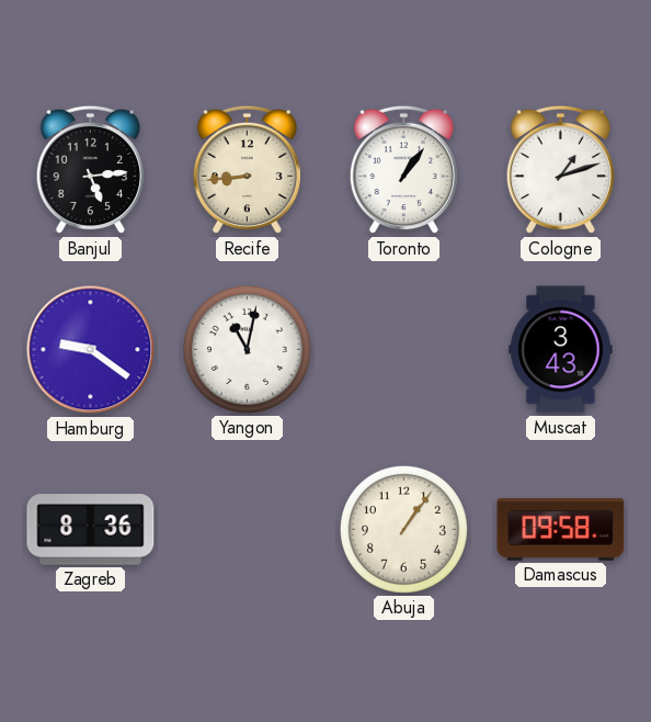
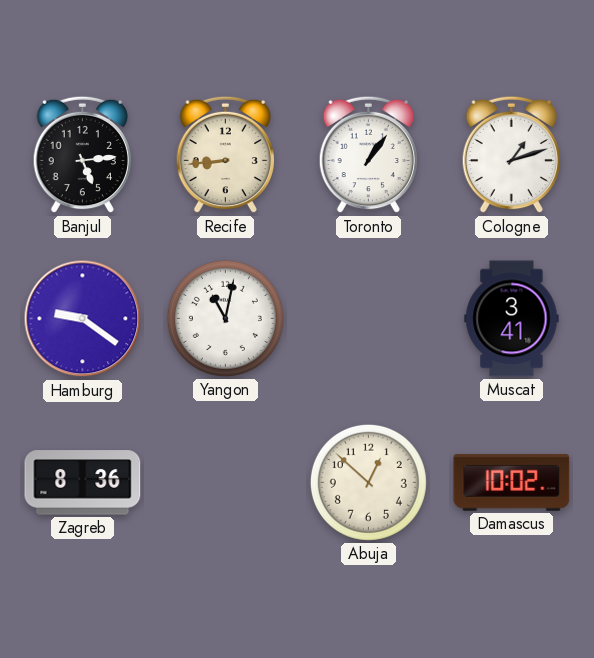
Muscat: 3:43 -> 3:41 (512, 319)
Abuja: 1:06 -> 12:52 (368, 482)
Damascus: 09:58 -> 10:02 (512, 482)
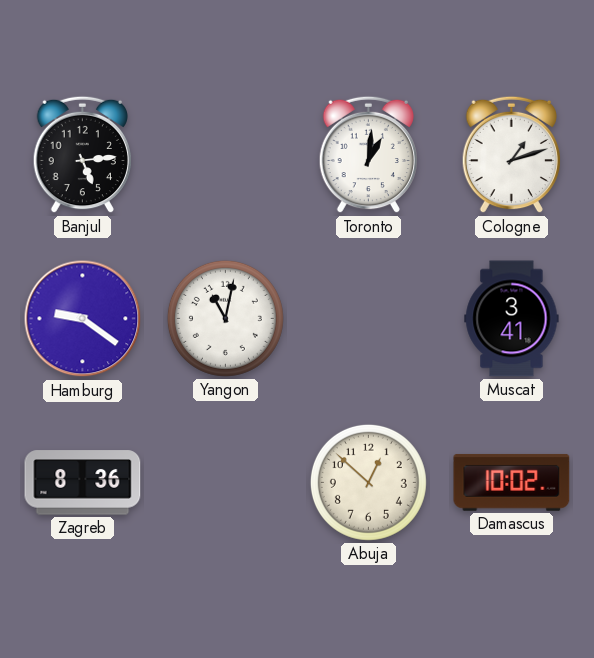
Recife: 8:44 -> none (225, 155)
Toronto: 1:06 -> 1:01 (368, 155)
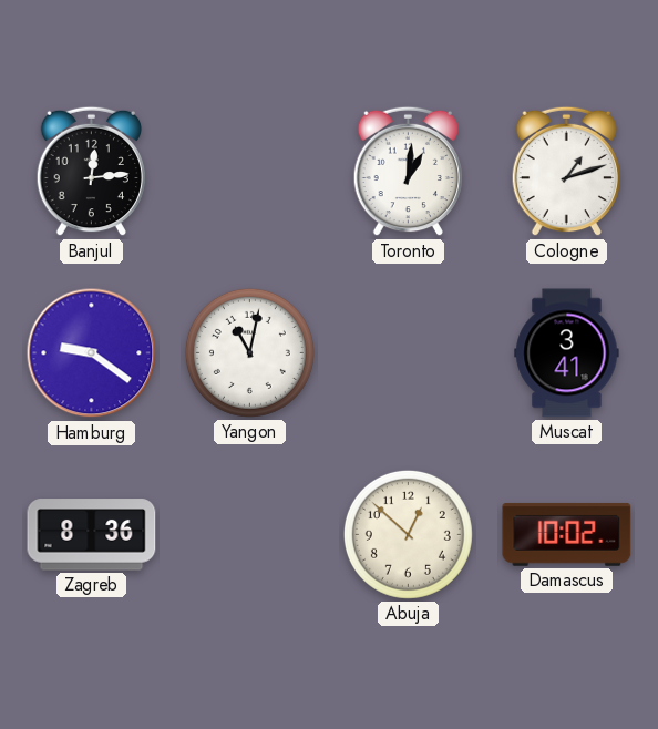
Banjul: 5:14 -> 12:14 (91, 172)
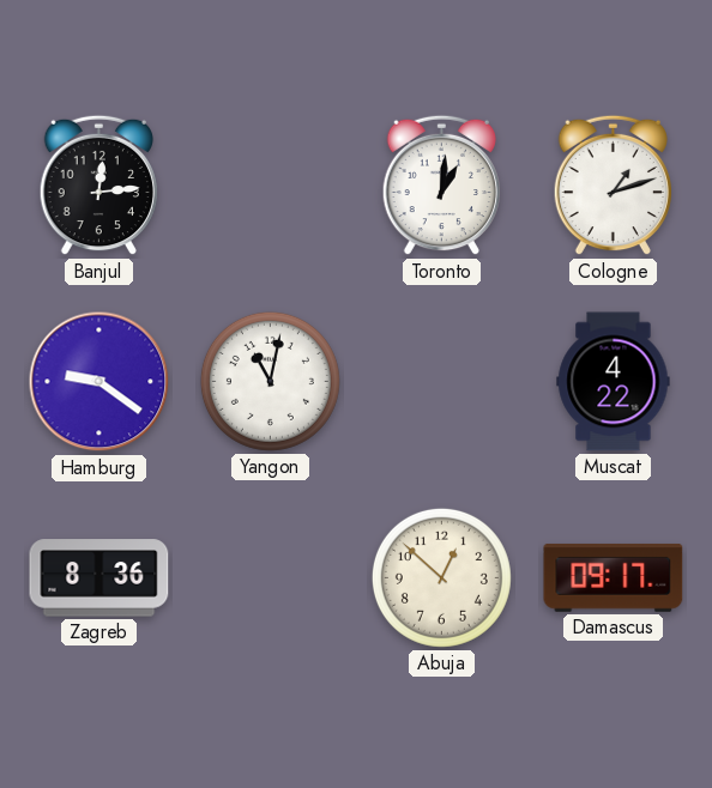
Muscat: 3:41 -> 4:22 (614, 382)
Damascus: 10:02 -> 09:17 (614, 577)
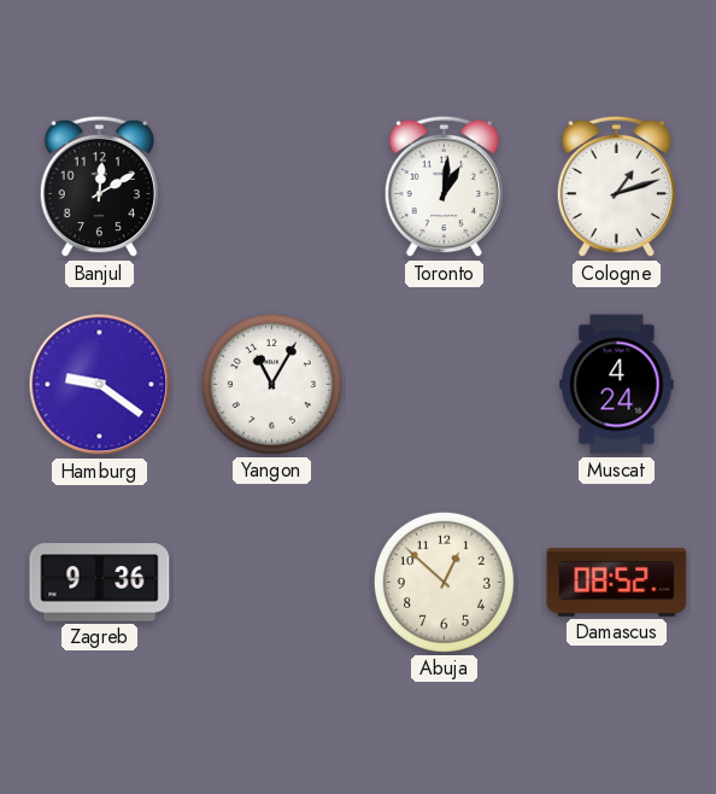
Banjul: 12:14 -> 12:10 (99, 187)
Yangon: 11:02 -> 11:05 (271, 384)
Muscat: 4:22 -> 4:24 (617, 385)
Zagreb: 8:36 -> 9:36 (100, 583)
Damascus: 09:17 -> 08:52 (617, 582)
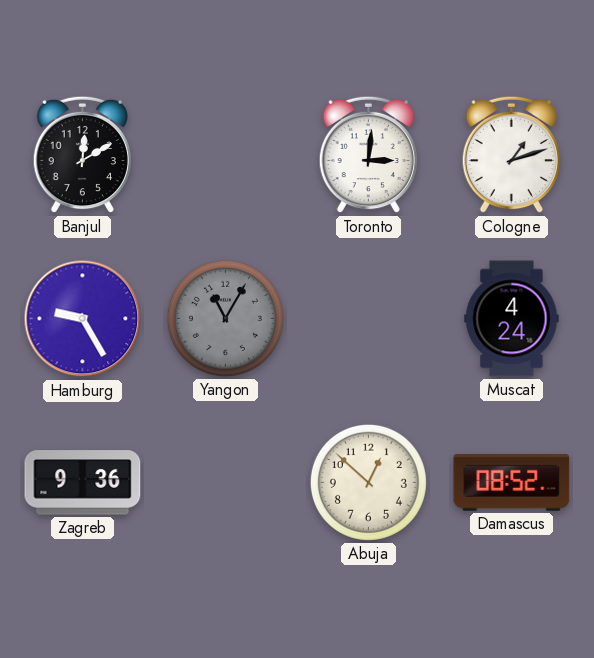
Toronto: 1:01 -> 3:01 (368, 155)
Hamburg: 9:21 -> 9:25 (83, 319)
Yangon dial: white -> grey (225, 318)
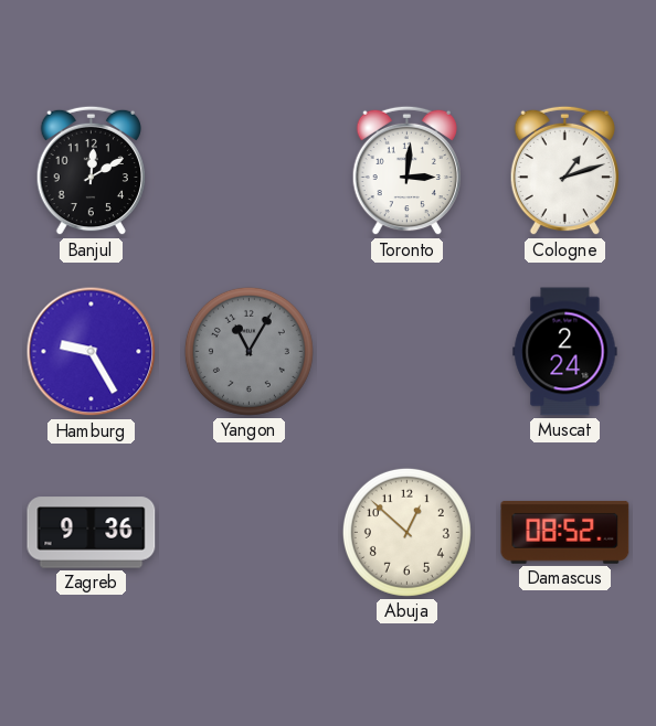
Muscat: 4:24 -> 2:24 (565, 352)
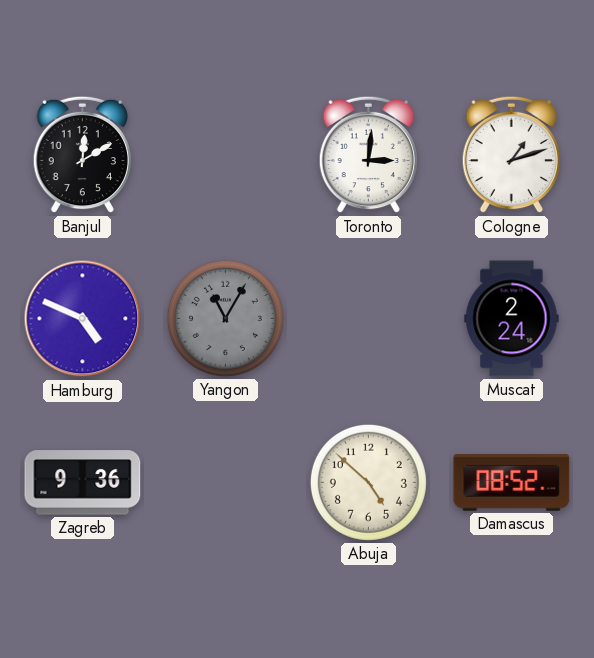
Hamburg: 9:25 -> 4:49 (83, 319)
Abuja: 12:52 -> 4:52 (368, 482)
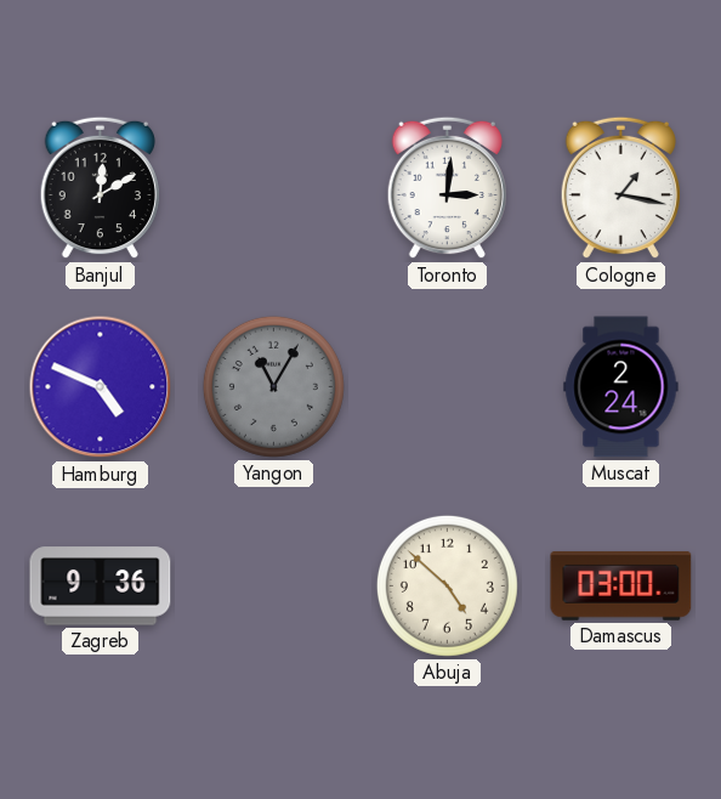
Cologne: 1:12 -> 1:17 (620, 188)
Damascus: 08:52 -> 03:00 (621, 585)
